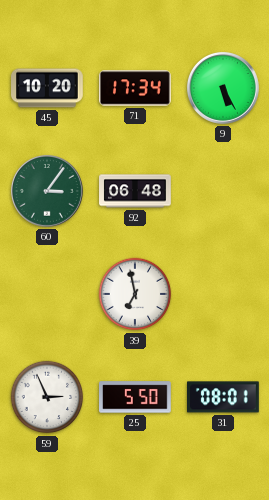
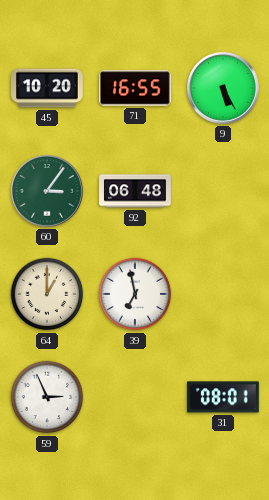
71: 17:34 -> 16:55 (136, 88)
64: none -> 1:00 (47, 294)
25: 5:50 -> none (136, 397)
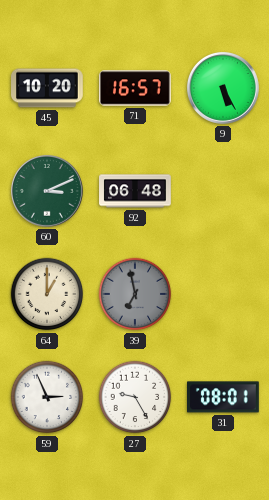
71: 16:55 -> 16:57 (136, 88)
60: 3:06 -> 3:11 (47, 191)
39 dial: white -> grey (135, 294)
27: none -> 9:25 (135, 397)
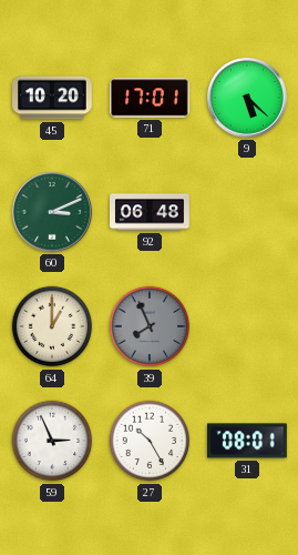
71: 16:57 -> 17:01 (151, 98)
9: 5:25 -> 5:22 (247, 98)
39: 6:58 -> 7:56 (150, 326)
27: 9:25 -> 10:25 (150, 441)
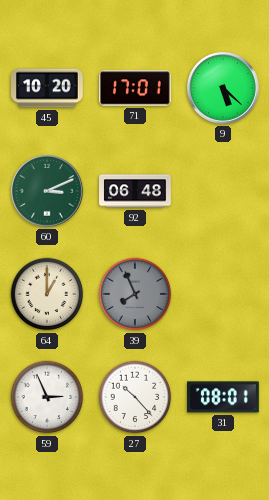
27: 10:25 -> 10:23 (135, 397)
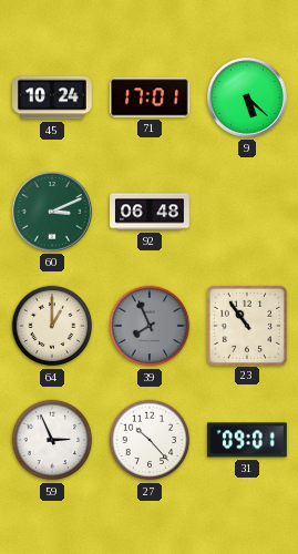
45: 10:20 -> 10:24 (53, 98)
23: none -> 10:54 (246, 325)
31: 08:01 -> 09:01 (248, 440)
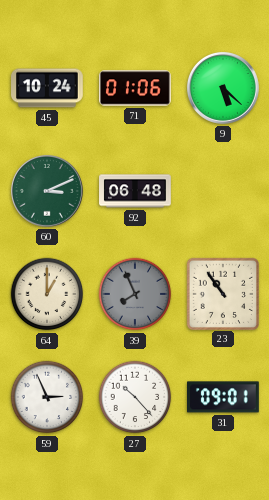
71: 17:01 -> 01:06 (136, 88)
